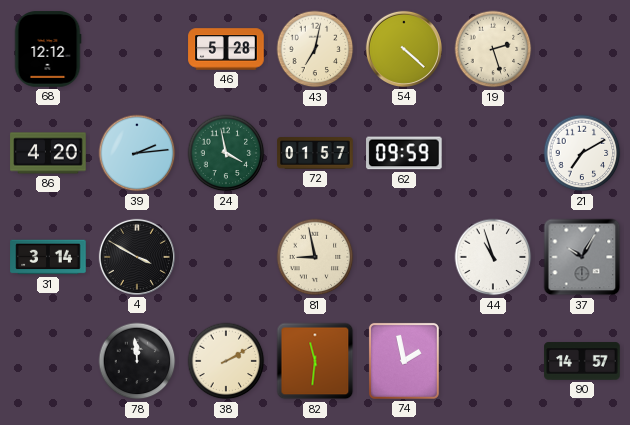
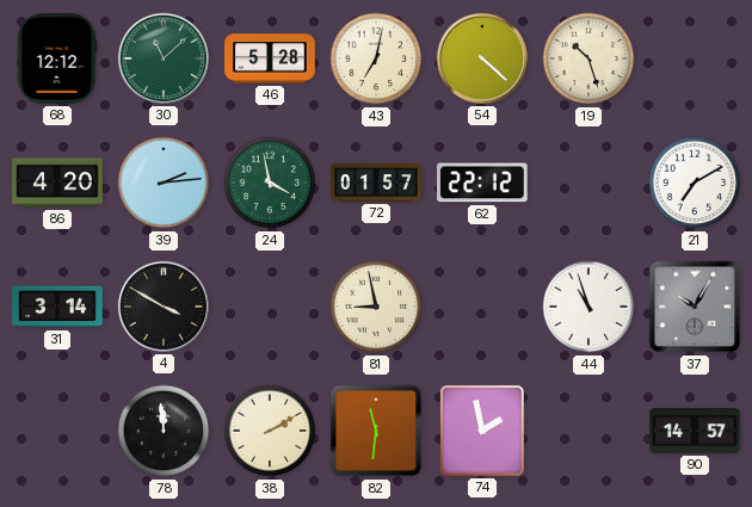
30: none -> 11:08 (164, 58)
19: 2:27 -> 10:27 (588, 58)
62: 09:59 -> 22:12 (482, 183)
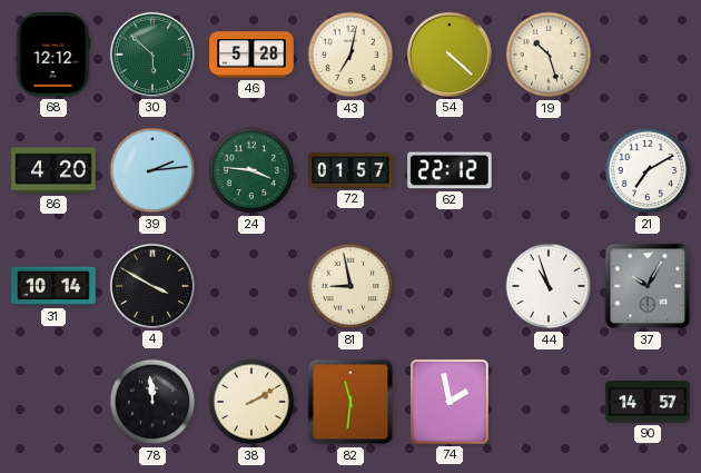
30: 11:08 -> 5:52 (152, 55)
24: 3:58 -> 3:46 (251, 170)
31: 3:14 -> 10:14 (53, 286)
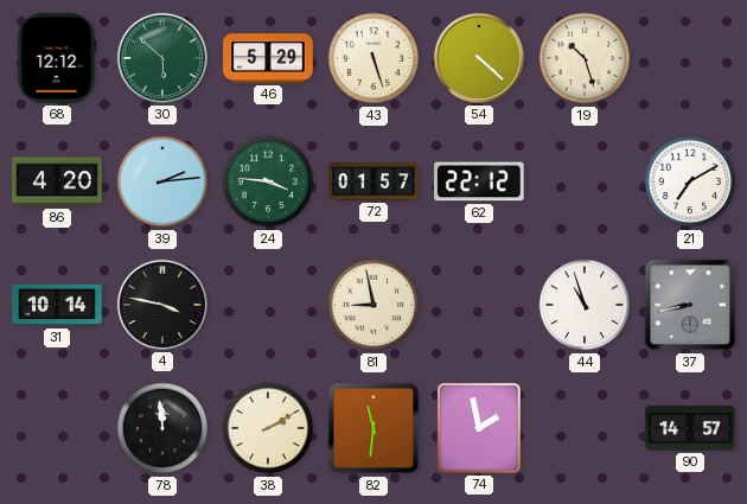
46: 5:28 -> 5:29 (268, 58)
43: 7:02 -> 5:27 (373, 58)
4: 3:50 -> 3:47 (162, 305)
37: 10:05 -> 8:43 (690, 305)
